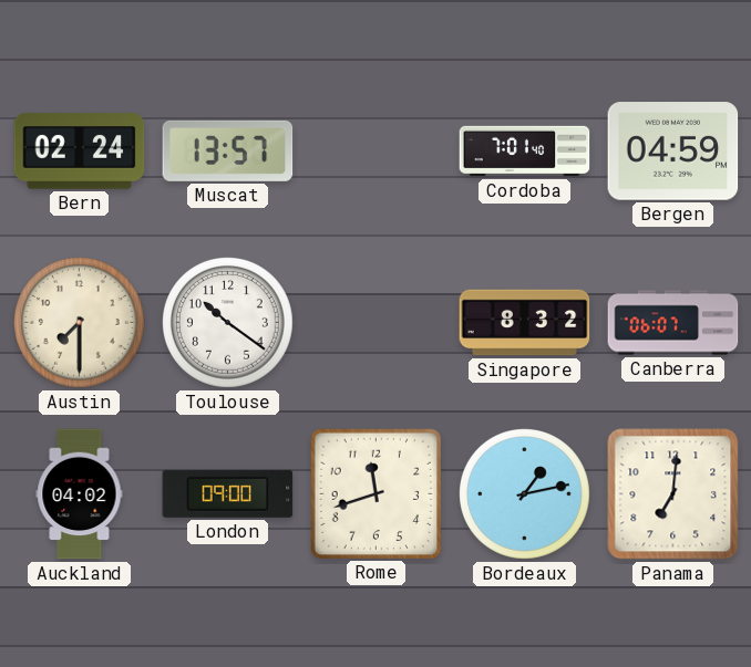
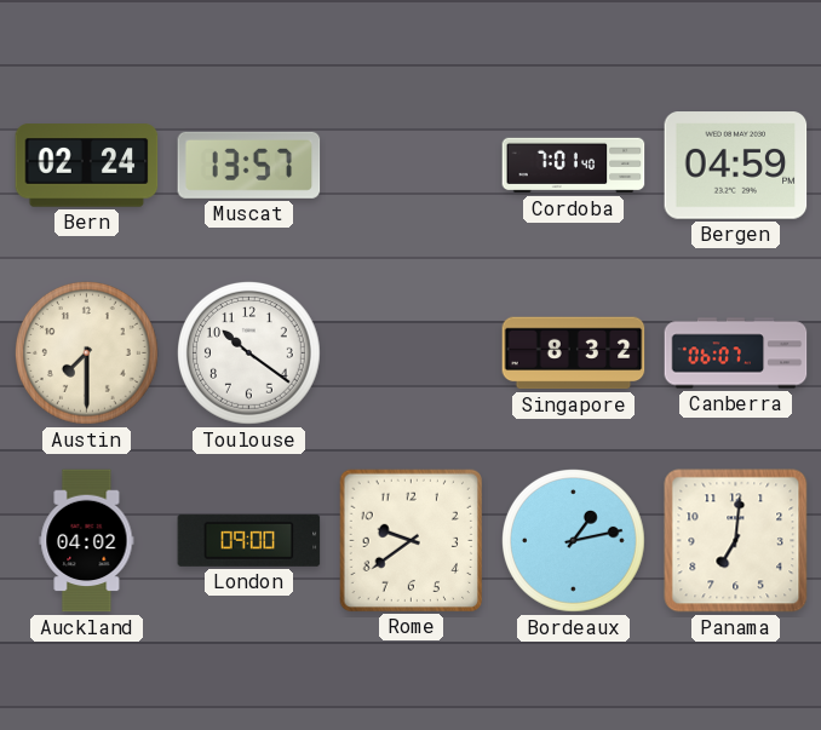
Rome: 11:42 -> 9:39 (410, 540)
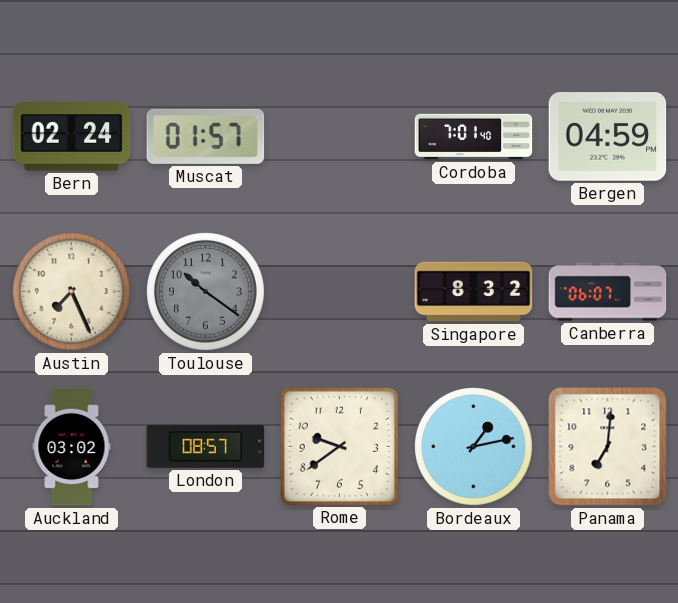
Muscat: 13:57 -> 01:57 (206, 136)
Austin: 7:30 -> 7:26 (72, 292)
Toulouse dial: white -> grey (206, 292)
Auckland: 04:02 -> 03:02 (72, 447)
London: 09:00 -> 08:57 (206, 446)
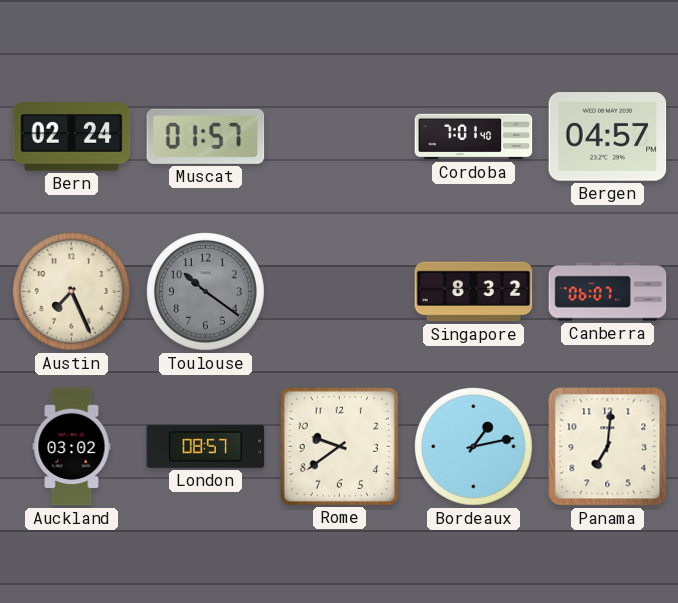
Bergen: 04:59 -> 04:57 (608, 137)
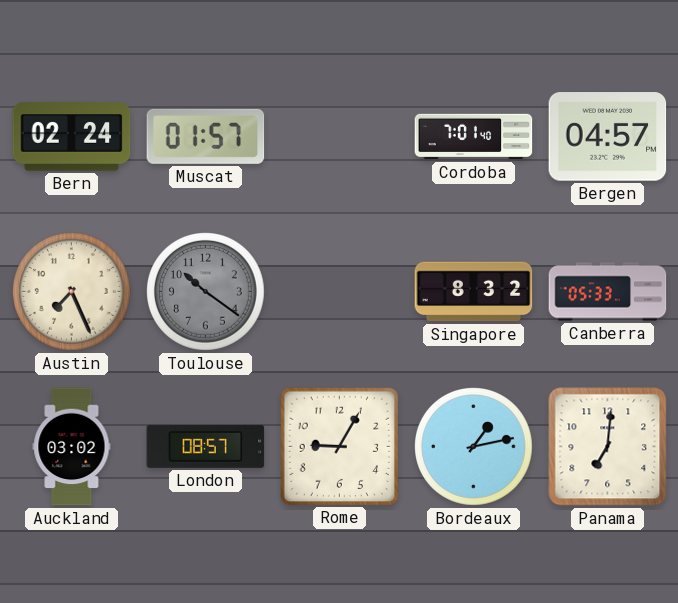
Canberra: 06:07 -> 05:33 (608, 292)
Rome: 9:39 -> 9:05 (339, 446)
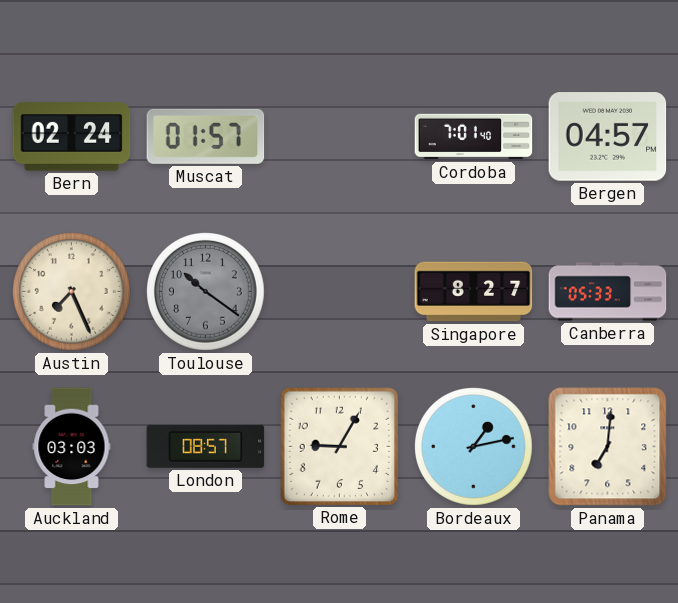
Singapore: 8:32 -> 8:27 (474, 292)
Auckland: 03:02 -> 03:03 (72, 447)
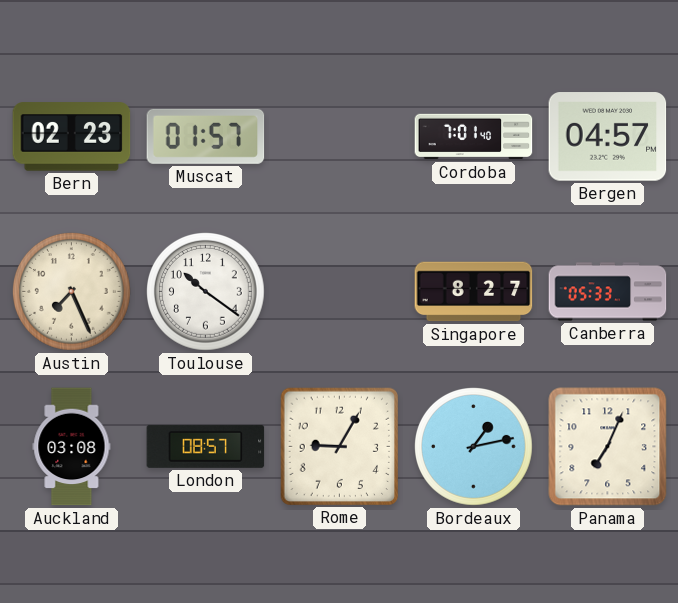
Bern: 02:24 -> 02:23 (72, 137)
Toulouse dial: grey -> white (206, 292)
Auckland: 03:03 -> 03:08 (72, 447)
Panama: 7:01 -> 7:04 (608, 447)
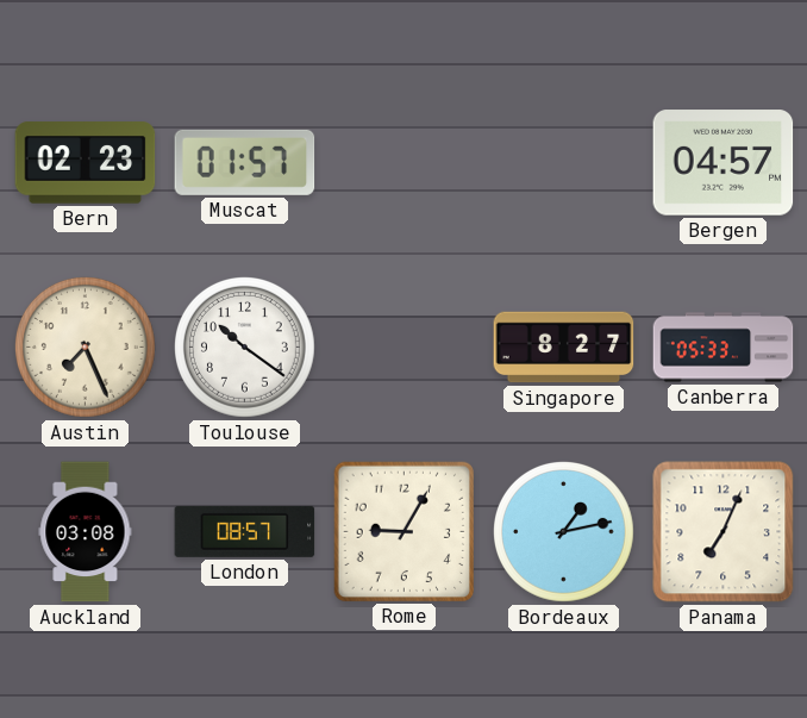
Cordoba: 7:01 -> none (474, 137)
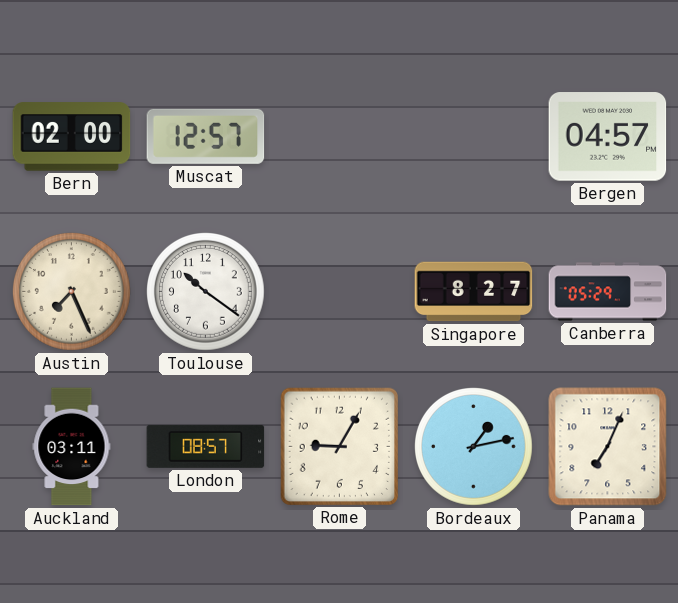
Bern: 02:23 -> 02:00 (72, 137)
Muscat: 01:57 -> 12:57 (206, 136)
Canberra: 05:33 -> 05:29 (608, 292)
Auckland: 03:08 -> 03:11 (72, 447)
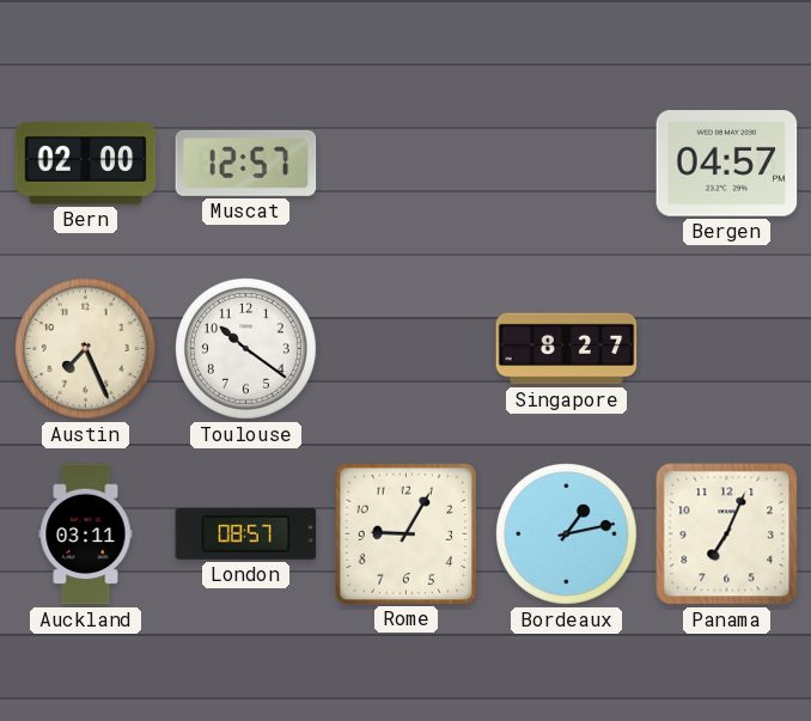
Canberra: 05:29 -> none (608, 292)
